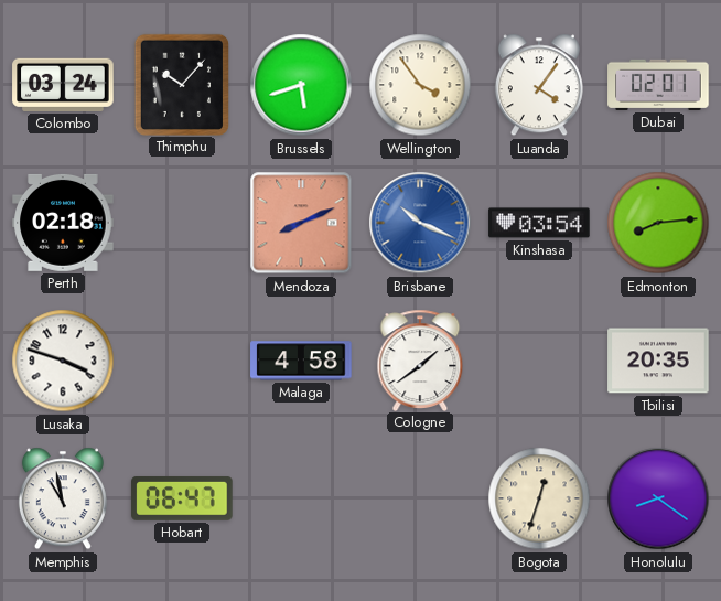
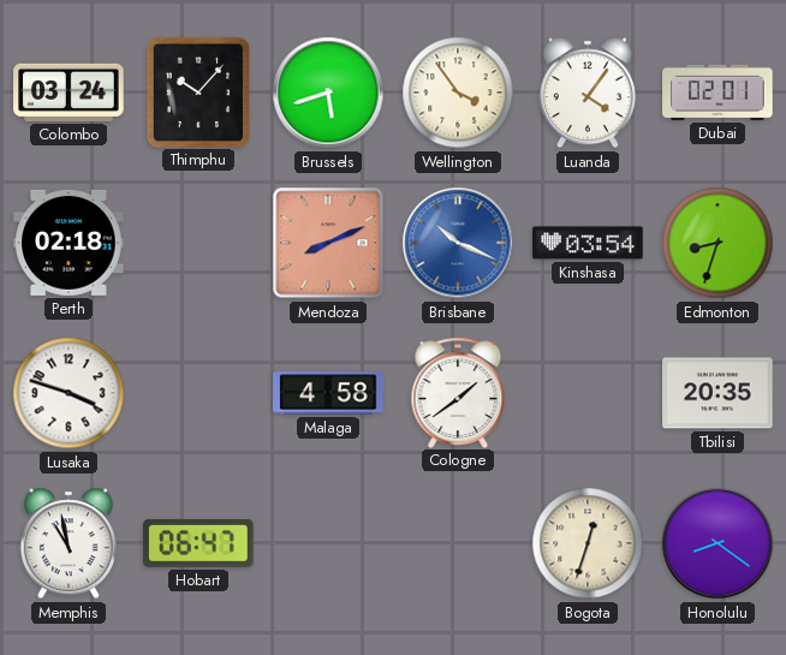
Edmonton: 8:14 -> 8:33 (717, 243)
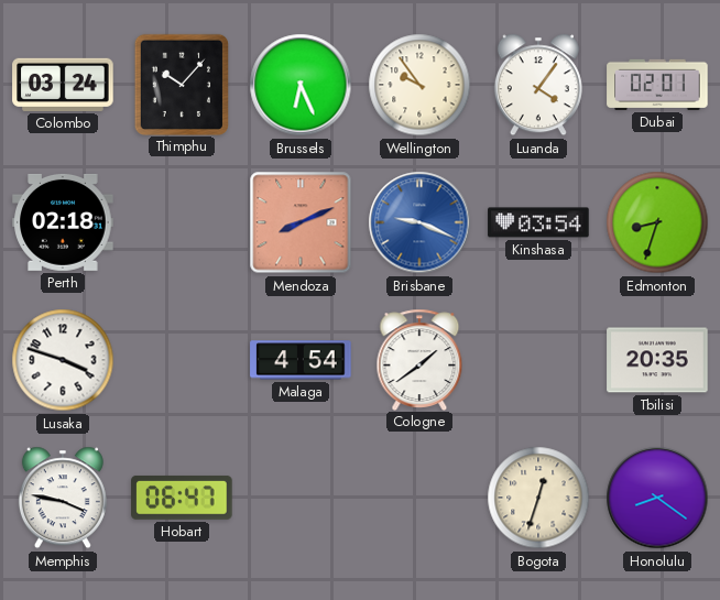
Brussels: 5:42 -> 6:26 (301, 85)
Wellington: 3:54 -> 9:54 (419, 85)
Brisbane: 10:19 -> 9:19 (419, 222)
Malaga: 4:58 -> 4:54 (301, 360)
Memphis: 10:58 -> 3:47 (63, 498)
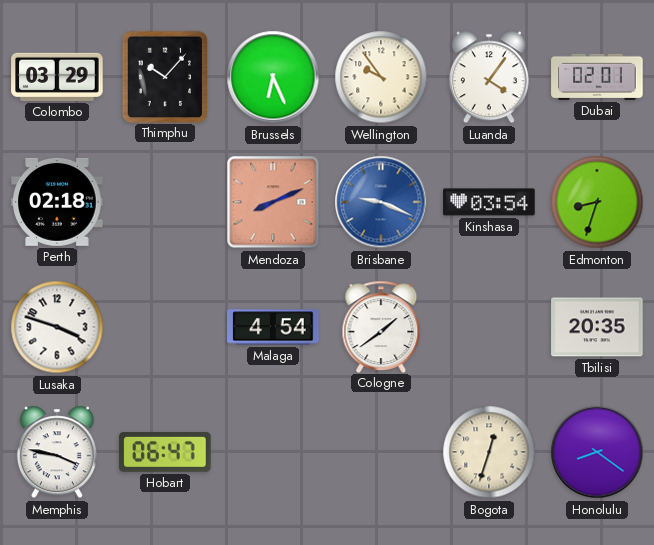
Colombo: 03:24 -> 03:29 (57, 77)
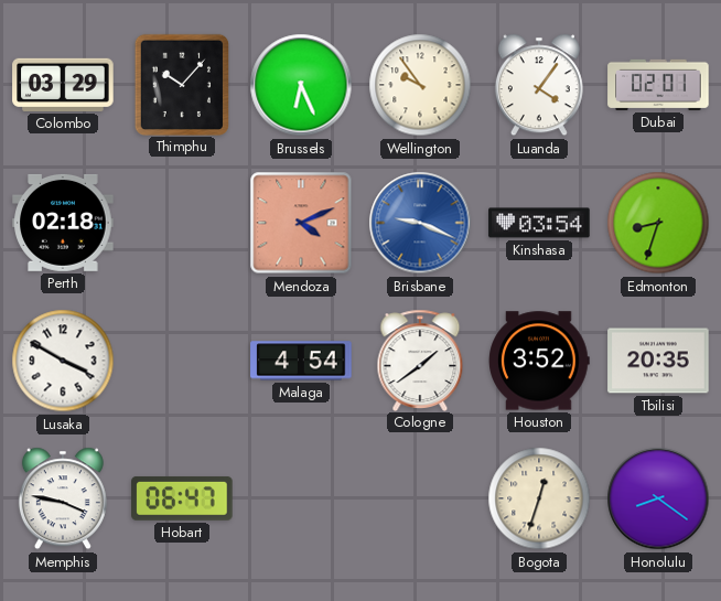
Mendoza: 8:11 -> 4:11 (301, 223)
Lusaka: 3:48 -> 3:50 (63, 361)
Houston: none -> 3:52 (539, 361)
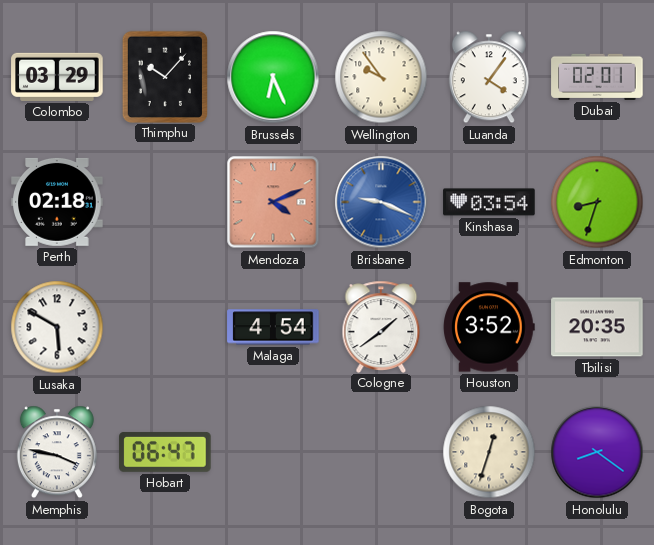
Lusaka: 3:50 -> 5:50 (57, 327)
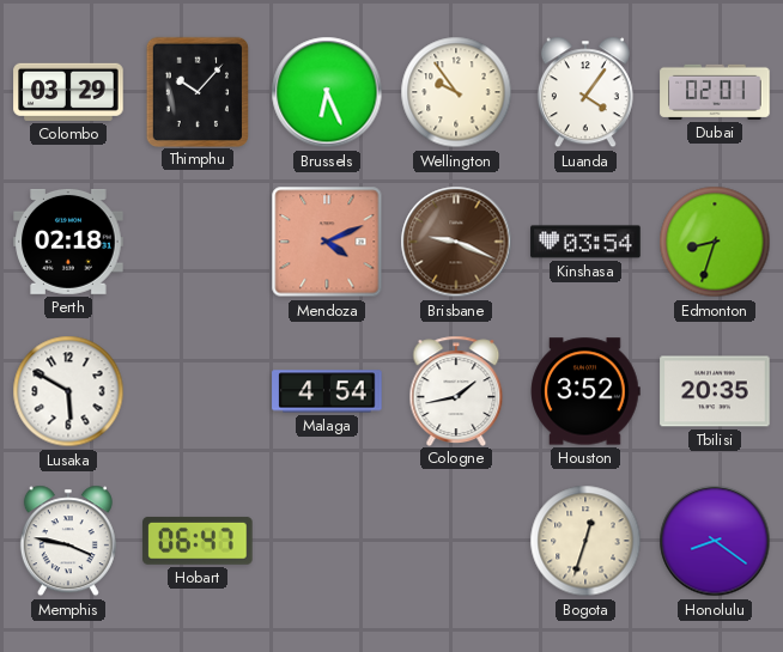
Brisbane dial: blue -> brown (456, 242)
Cologne: 1:39 -> 1:43 (456, 390)
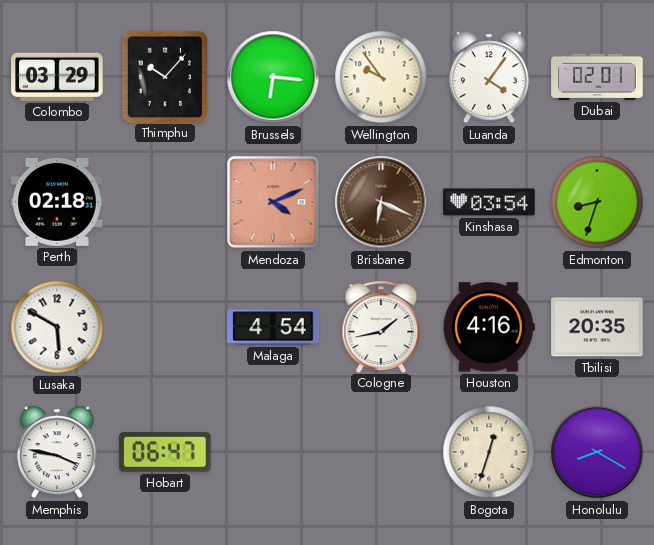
Brussels: 6:26 -> 6:16 (273, 77)
Brisbane: 9:19 -> 6:19 (381, 202)
Houston: 3:52 -> 4:16 (489, 327)
Honolulu: 8:21 -> 8:20 (597, 452)
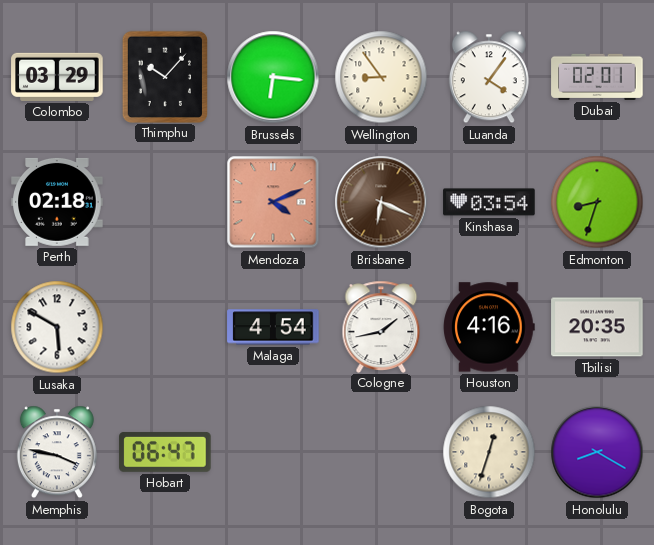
Wellington: 9:54 -> 8:54 (381, 77)
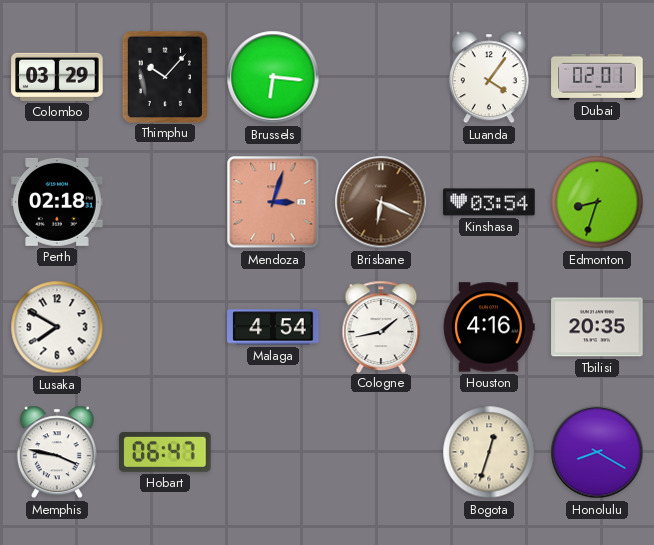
Wellington: 8:54 -> none (381, 77)
Mendoza: 4:11 -> 3:03 (273, 202)
Lusaka: 5:50 -> 7:50 (57, 327)
